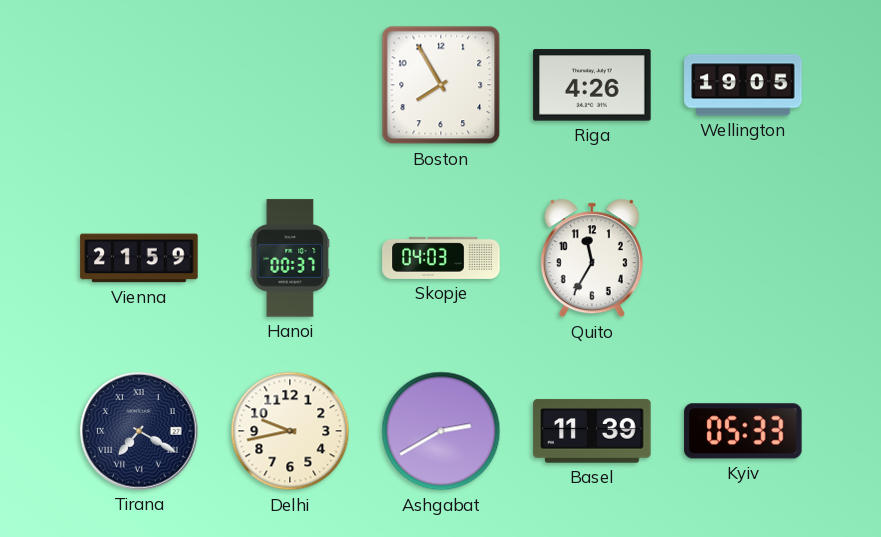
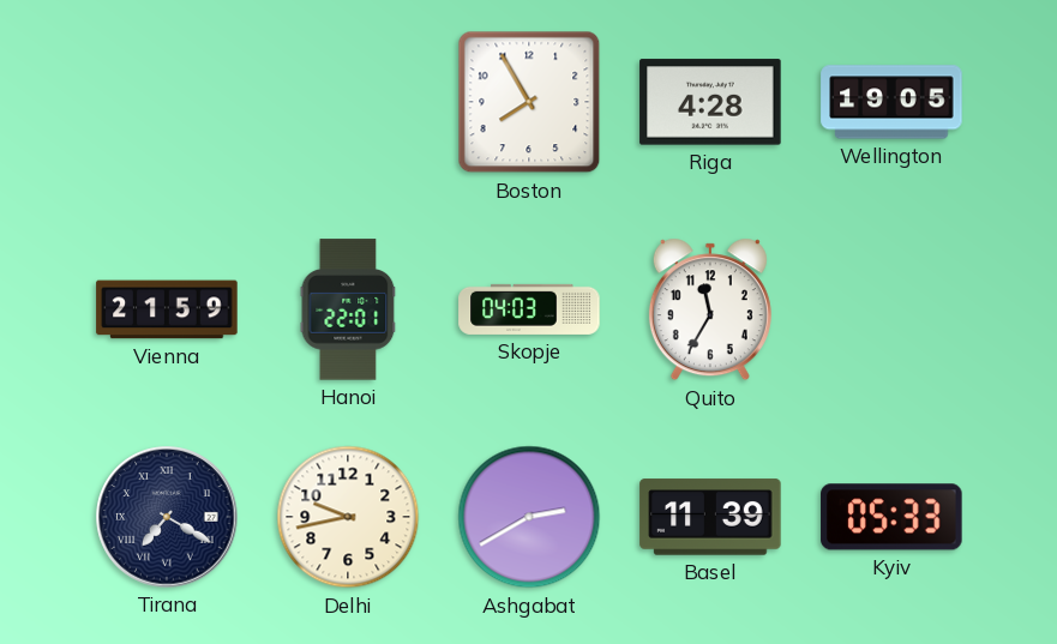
Riga: 4:26 -> 4:28 (710, 102)
Hanoi: 00:37 -> 22:01 (348, 309)
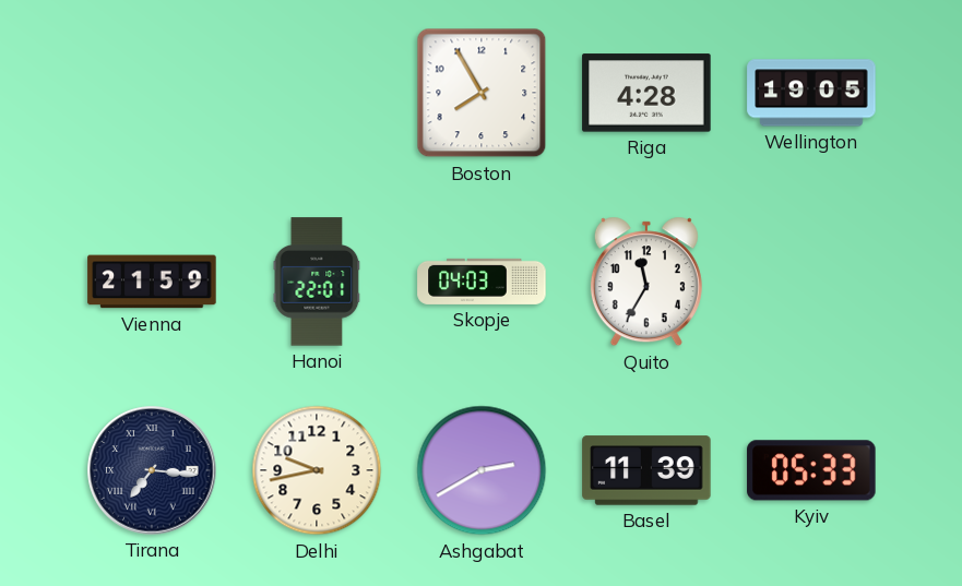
Tirana: 7:20 -> 7:16 (152, 470)
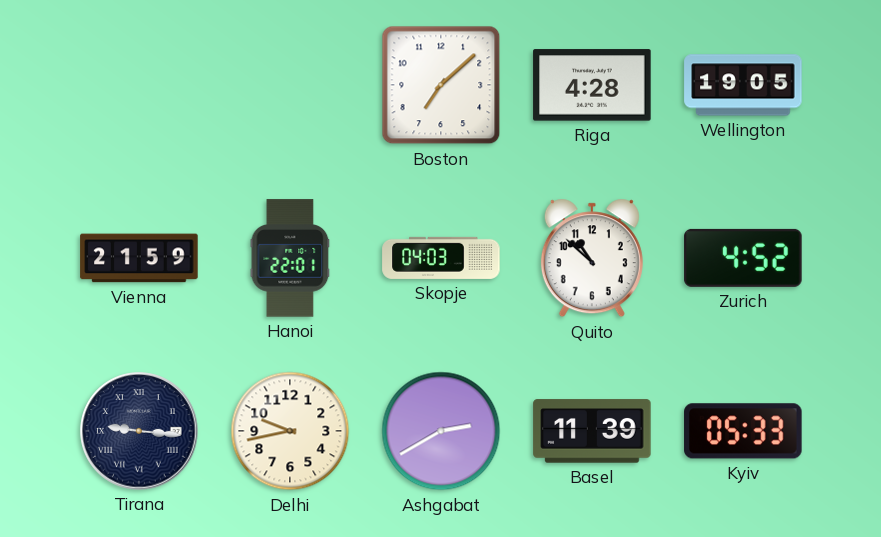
Boston: 7:55 -> 7:08 (441, 85)
Quito: 11:35 -> 10:52 (592, 258)
Zurich: none -> 4:52 (743, 258)
Tirana: 7:16 -> 9:16 (139, 431)
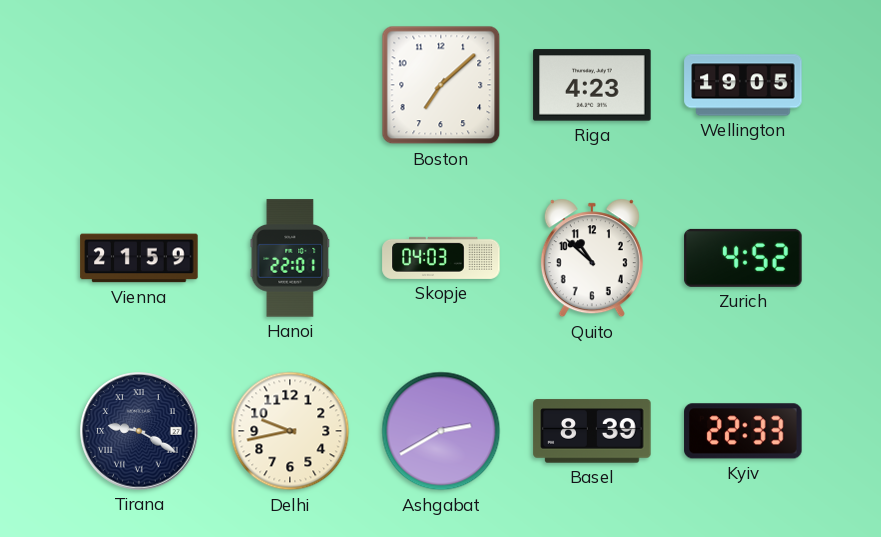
Riga: 4:28 -> 4:23 (592, 85)
Tirana: 9:16 -> 9:20 (139, 431)
Basel: 11:39 -> 8:39 (592, 431)
Kyiv: 05:33 -> 22:33 (743, 431)
